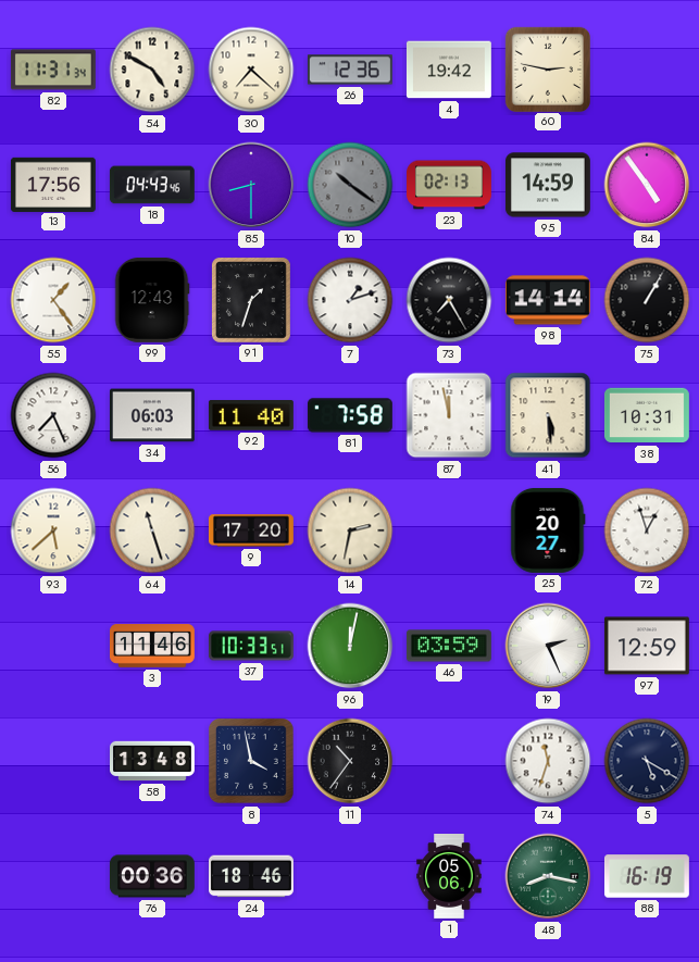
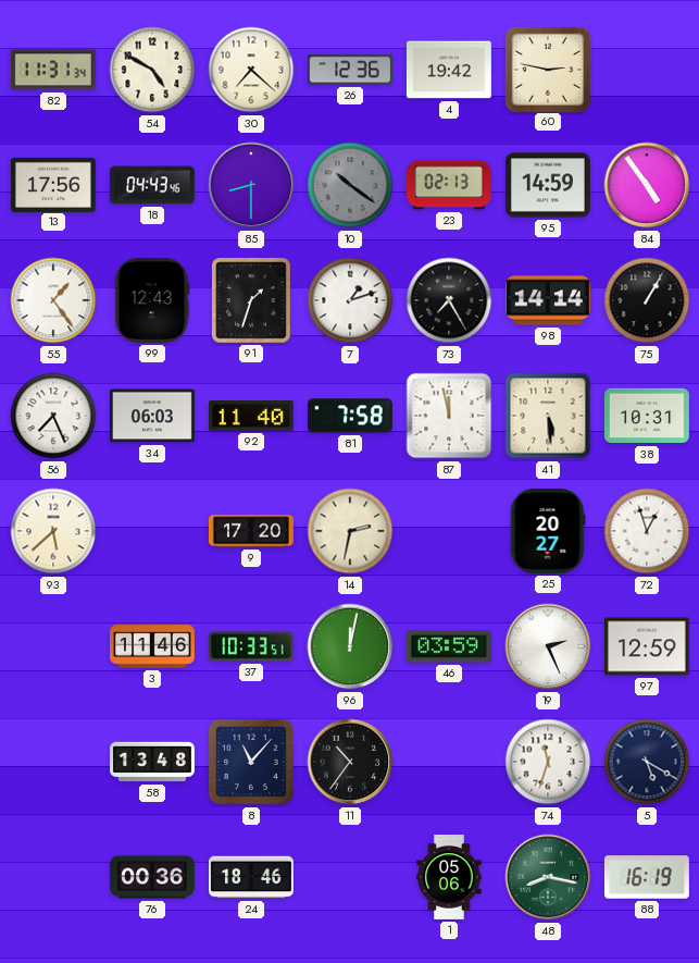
64: 11:27 -> none (152, 530)
8: 3:58 -> 11:07 (252, 763)
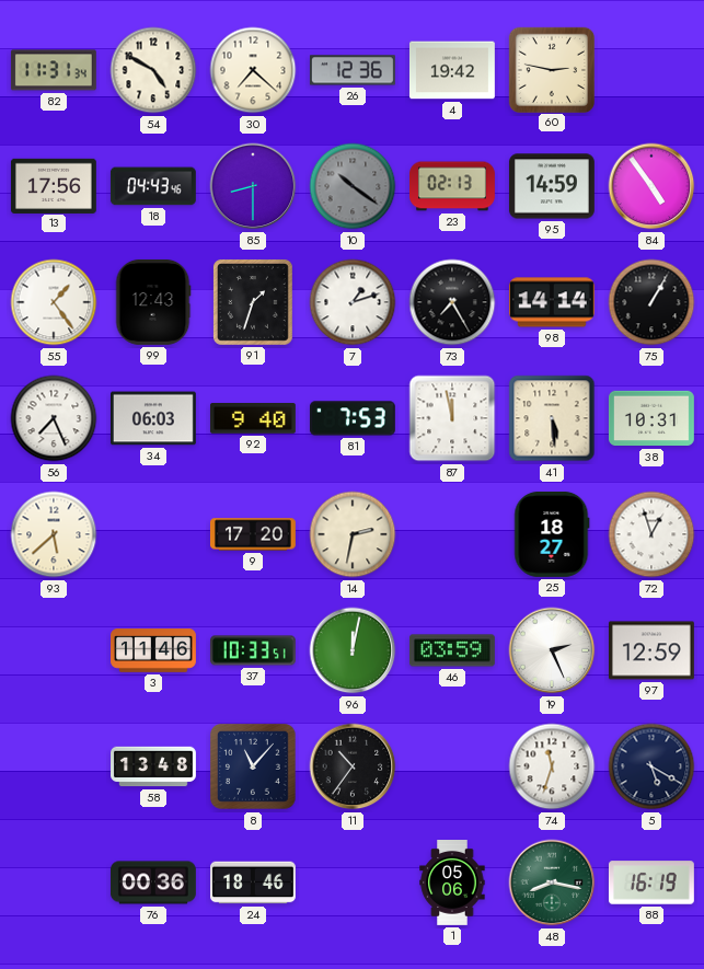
92: 11:40 -> 9:40 (253, 418)
81: 7:58 -> 7:53 (353, 418)
25: 20:27 -> 18:27 (552, 534)
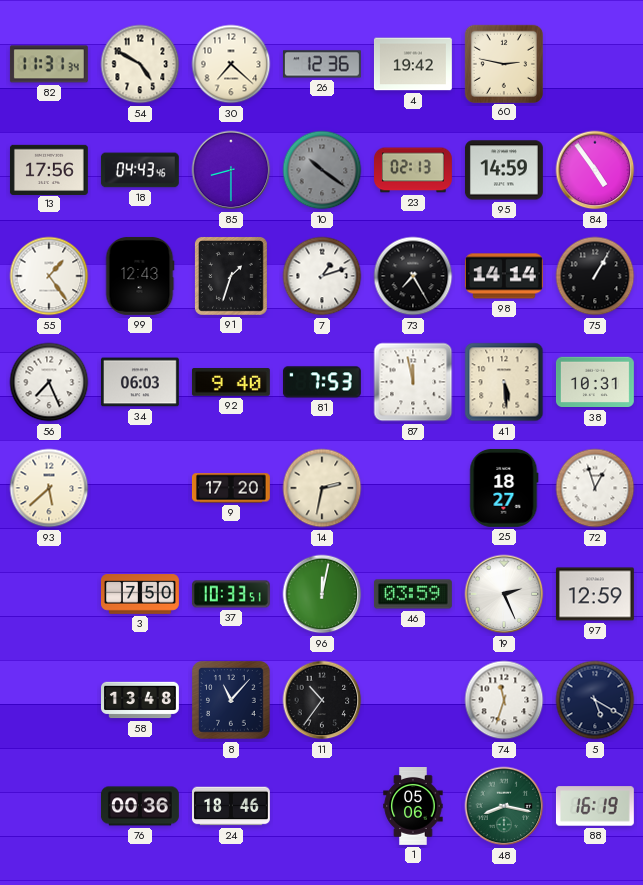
3: 11:46 -> 7:50 (141, 594)
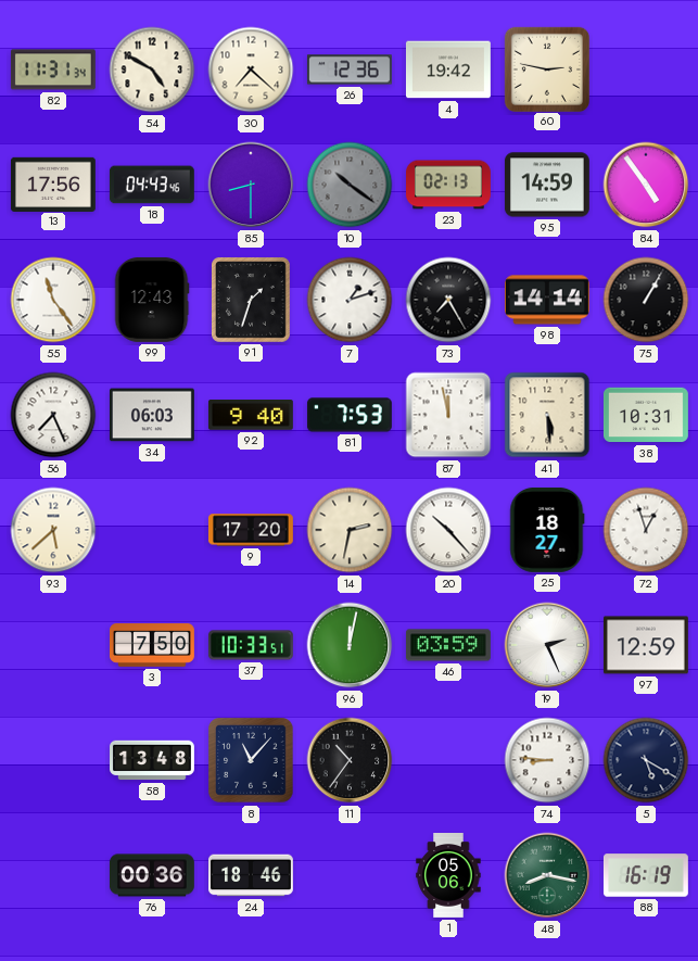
55: 1:24 -> 11:24 (53, 300)
20: none -> 10:23 (448, 530)
74: 11:33 -> 8:46 (547, 760)
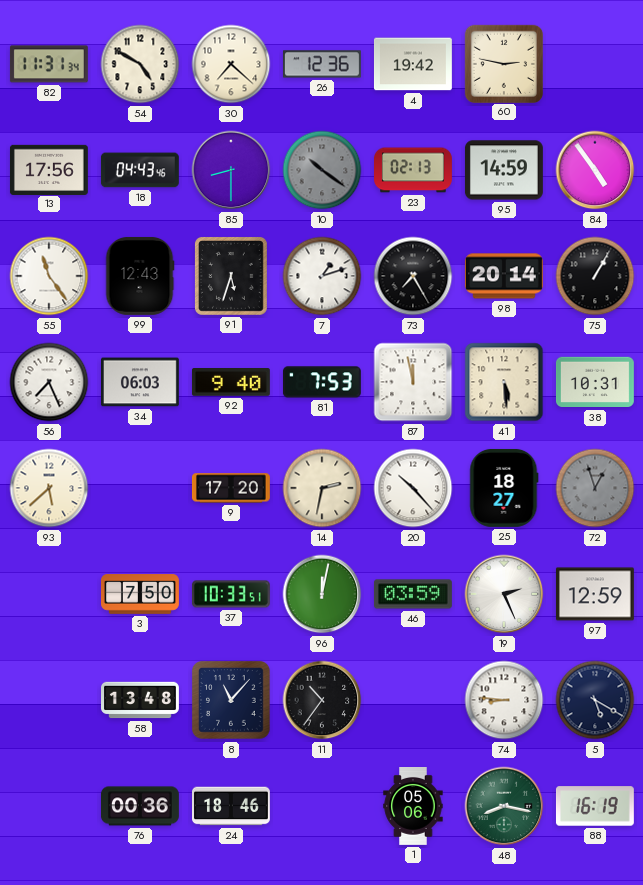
91: 1:33 -> 5:33 (231, 276)
98: 14:14 -> 20:14 (504, 276)
72 dial: white -> grey (595, 488)
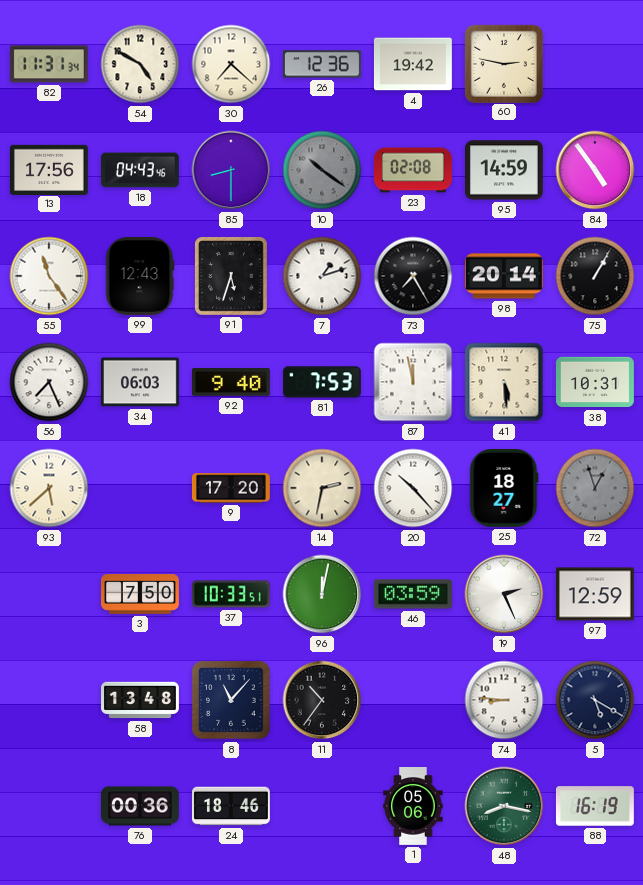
23: 02:13 -> 02:08 (414, 170)
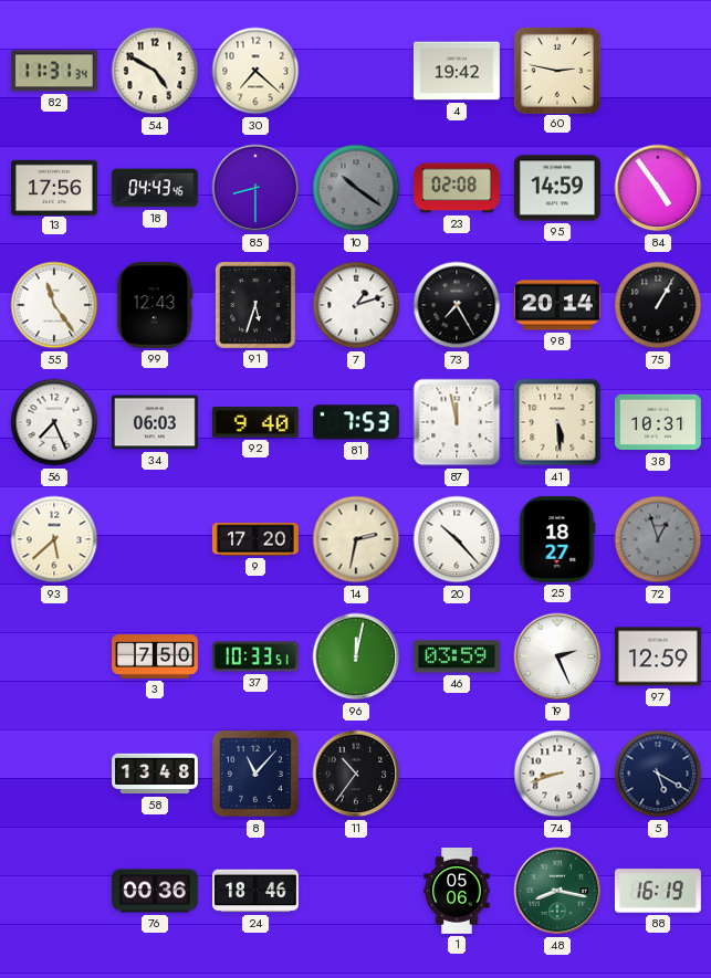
26: 12:36 -> none (322, 64)
74: 8:46 -> 8:42 (557, 774)
